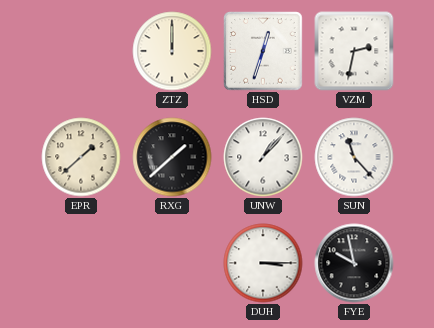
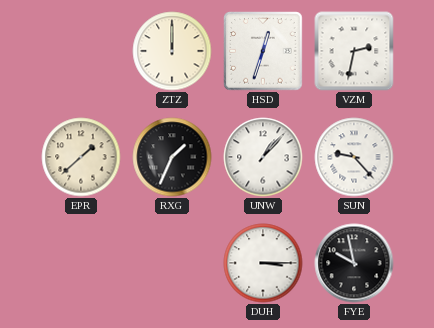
RXG: 1:38 -> 1:34 (172, 157)
SUN: 11:23 -> 9:23 (354, 157)
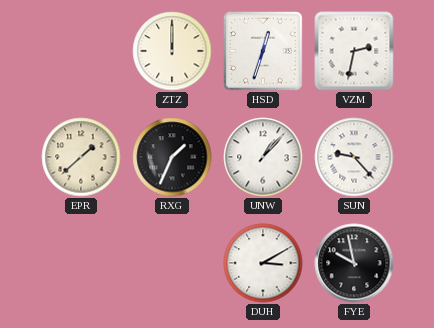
DUH: 3:15 -> 3:10 (263, 263)
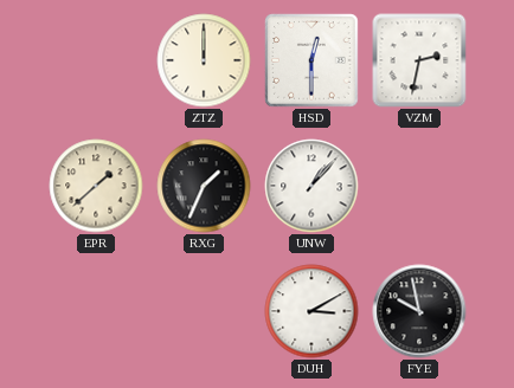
HSD: 12:33 -> 12:30 (311, 60)
SUN: 9:23 -> none (354, 157)
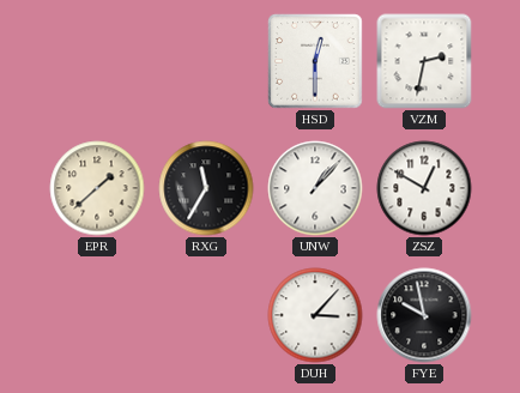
ZTZ: 12:00 -> none (204, 60)
RXG: 1:34 -> 11:35 (206, 188)
ZSZ: none -> 12:50 (424, 188)
DUH: 3:10 -> 3:07 (315, 315)
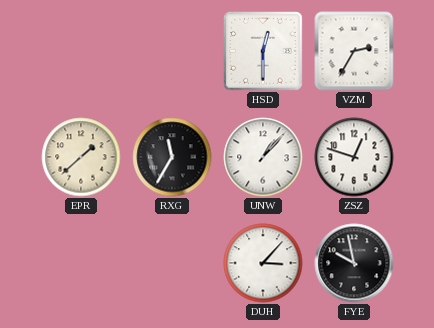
VZM: 2:32 -> 2:35 (354, 51)
ZSZ: 12:50 -> 12:48 (354, 157)
